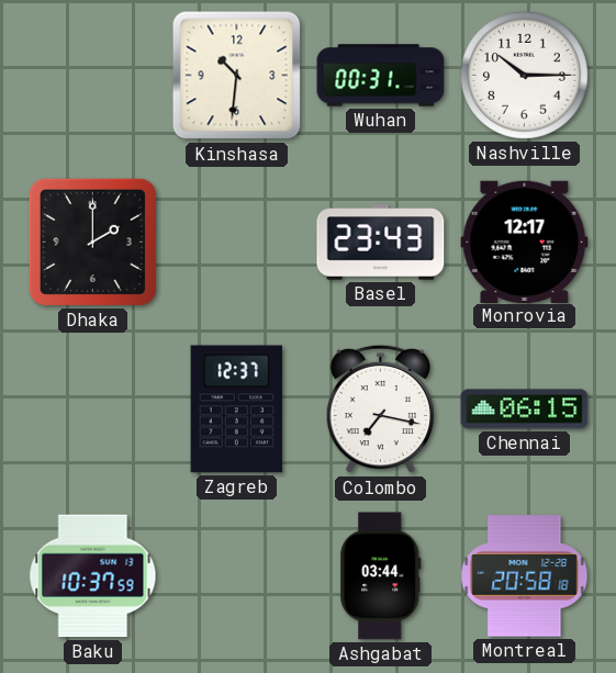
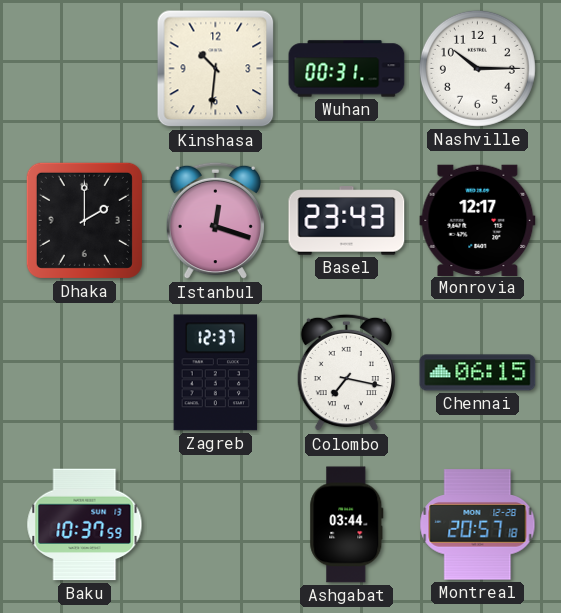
Istanbul: none -> 12:18 (215, 221)
Montreal: 20:58 -> 20:57 (478, 525)
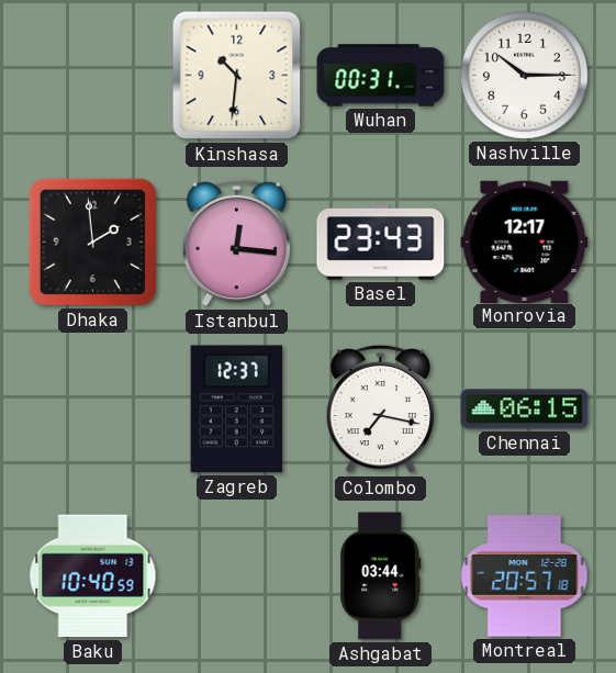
Dhaka: 2:00 -> 1:59 (92, 242)
Istanbul: 12:18 -> 12:16 (236, 243)
Baku: 10:37 -> 10:40 (93, 576)
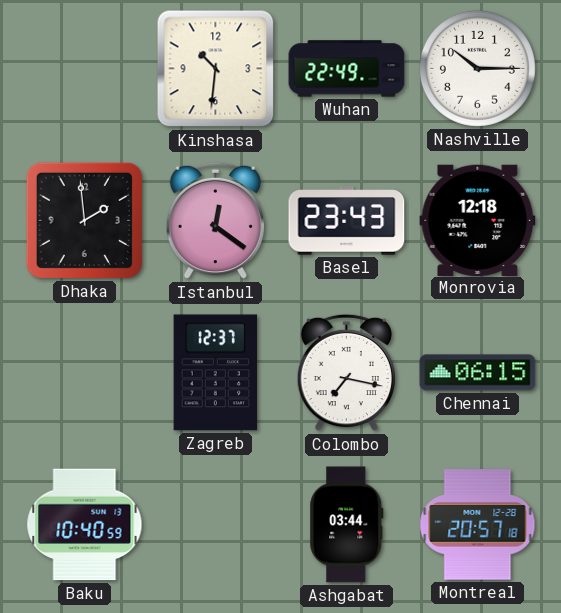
Wuhan: 00:31 -> 22:49 (347, 69)
Istanbul: 12:16 -> 12:21 (215, 221)
Monrovia: 12:17 -> 12:18 (478, 220)
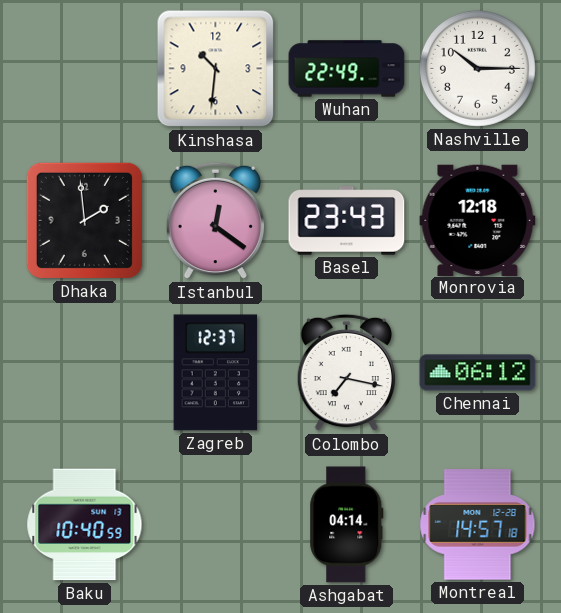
Chennai: 06:15 -> 06:12 (478, 373)
Ashgabat: 03:44 -> 04:14 (347, 525)
Montreal: 20:57 -> 14:57 (478, 525)
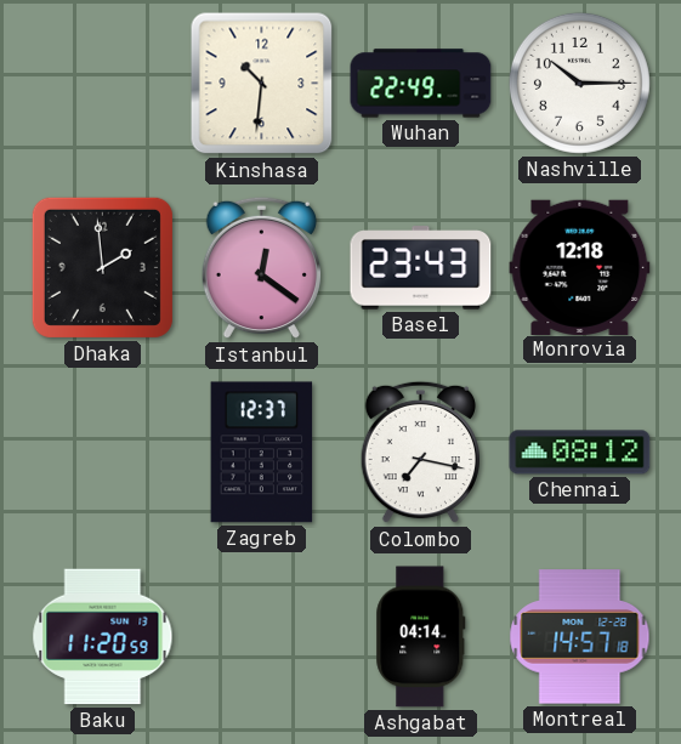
Chennai: 06:12 -> 08:12 (580, 453)
Baku: 10:40 -> 11:20 (103, 637)
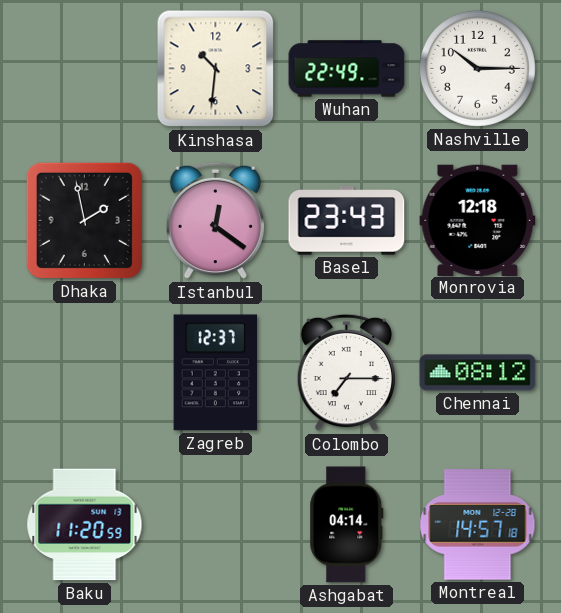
Dhaka: 1:59 -> 1:58 (84, 220)
Colombo: 7:17 -> 7:15 (346, 373)
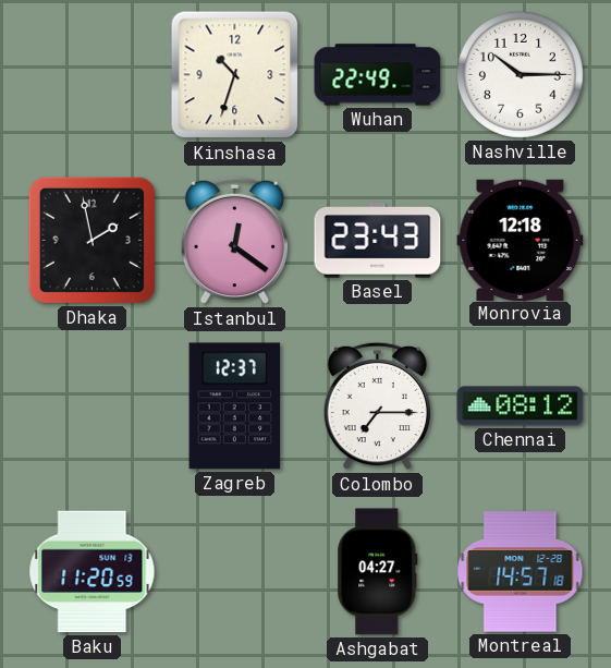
Kinshasa: 10:31 -> 10:33 (235, 75)
Ashgabat: 04:14 -> 04:27 (378, 572)
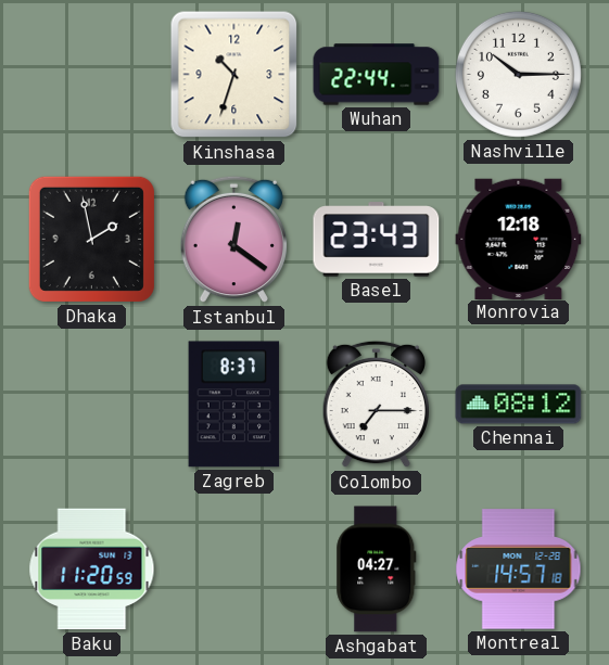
Wuhan: 22:49 -> 22:44 (377, 75)
Zagreb: 12:37 -> 8:37 (234, 405)
